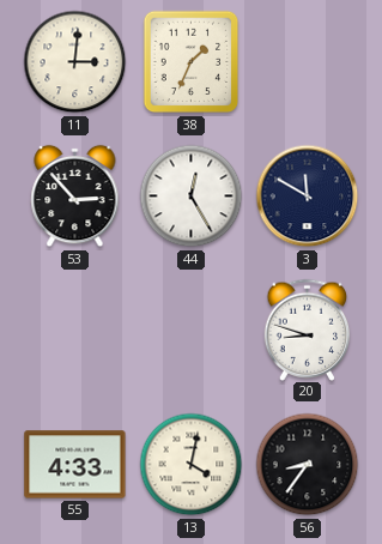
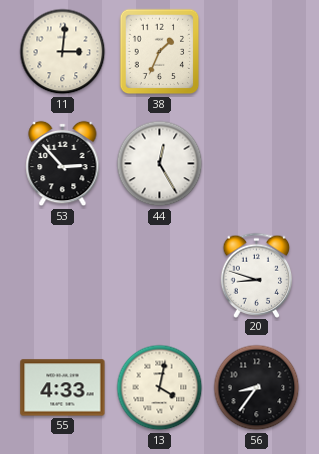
3: 11:50 -> none (308, 197)
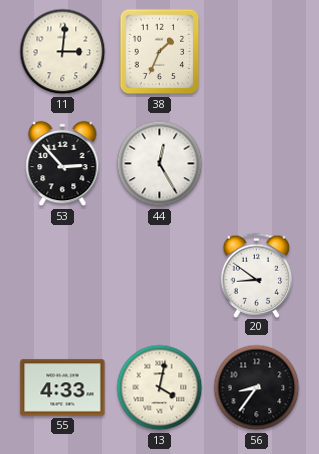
20: 8:48 -> 8:51 (257, 275)
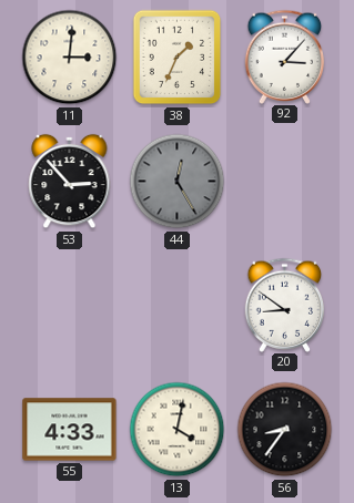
92: none -> 3:07 (285, 57)
44 dial: white -> grey (178, 182)
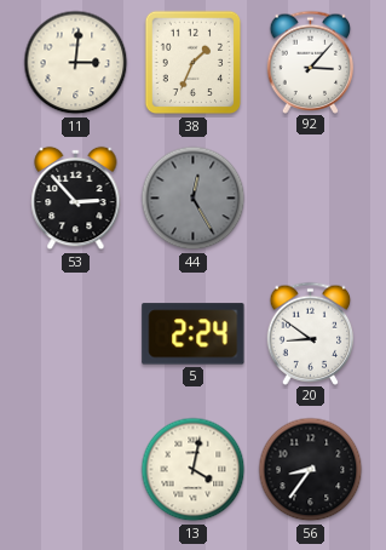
5: none -> 2:24 (194, 334)
55: 4:33 -> none (70, 430)
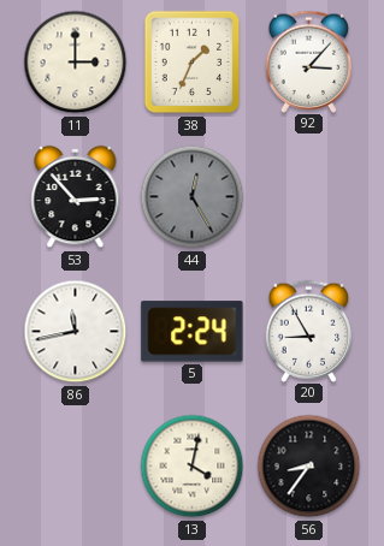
11: 3:01 -> 3:00 (76, 63)
86: none -> 11:43 (76, 332)
20: 8:51 -> 8:55 (309, 331)
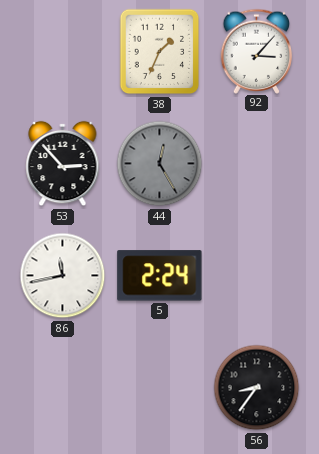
11: 3:00 -> none (76, 63)
20: 8:55 -> none (309, 331)
13: 4:02 -> none (193, 467)
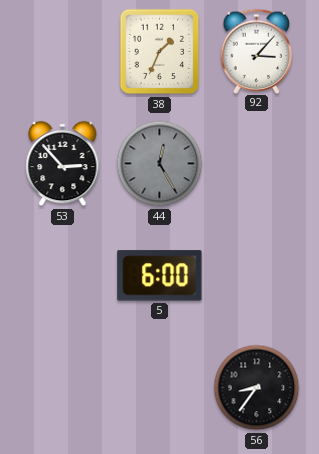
86: 11:43 -> none (63, 276)
5: 2:24 -> 6:00 (160, 276)
